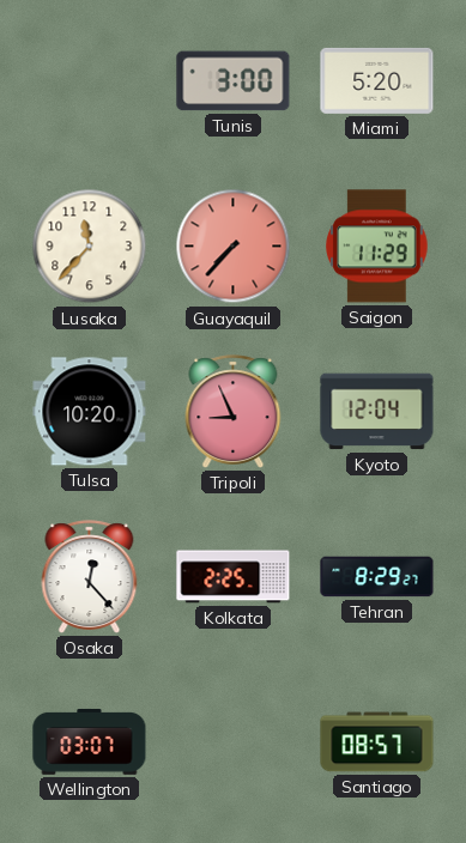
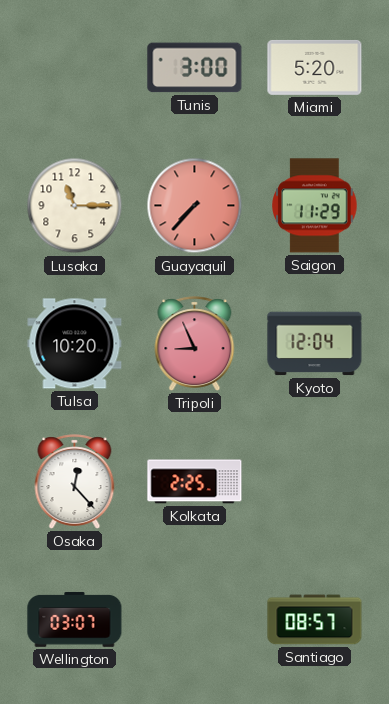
Lusaka: 11:37 -> 11:15 (75, 206)
Tehran: 8:29 -> none (377, 577)
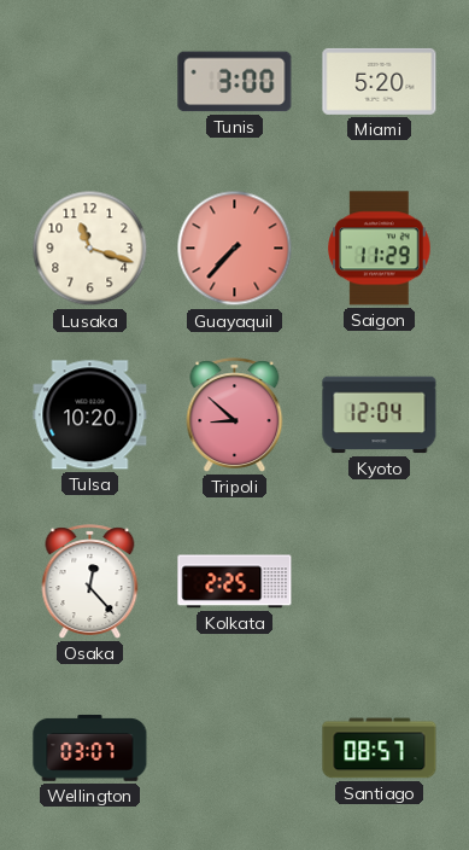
Lusaka: 11:15 -> 11:18 (90, 249)
Tripoli: 8:56 -> 8:52 (235, 415)
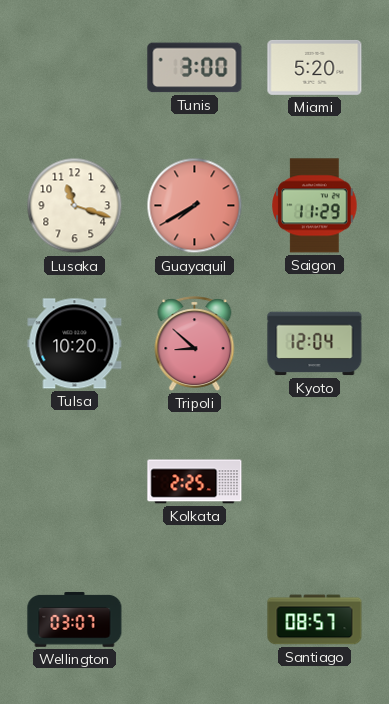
Guayaquil: 7:37 -> 7:40 (195, 206)
Osaka: 12:23 -> none (90, 582)
